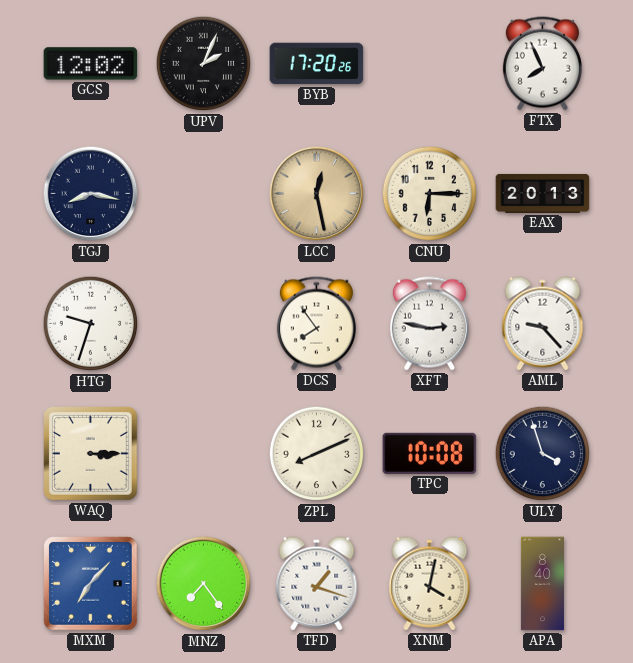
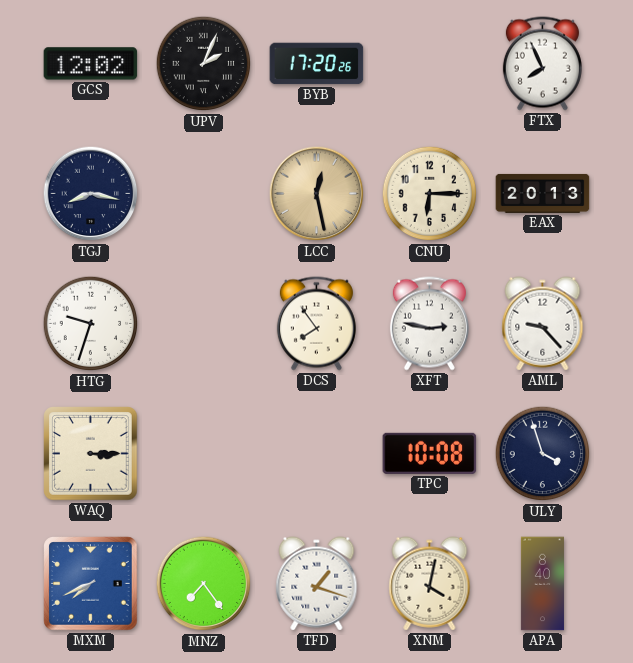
ZPL: 8:11 -> none (317, 454)
MXM: 7:07 -> 7:41 (91, 584)
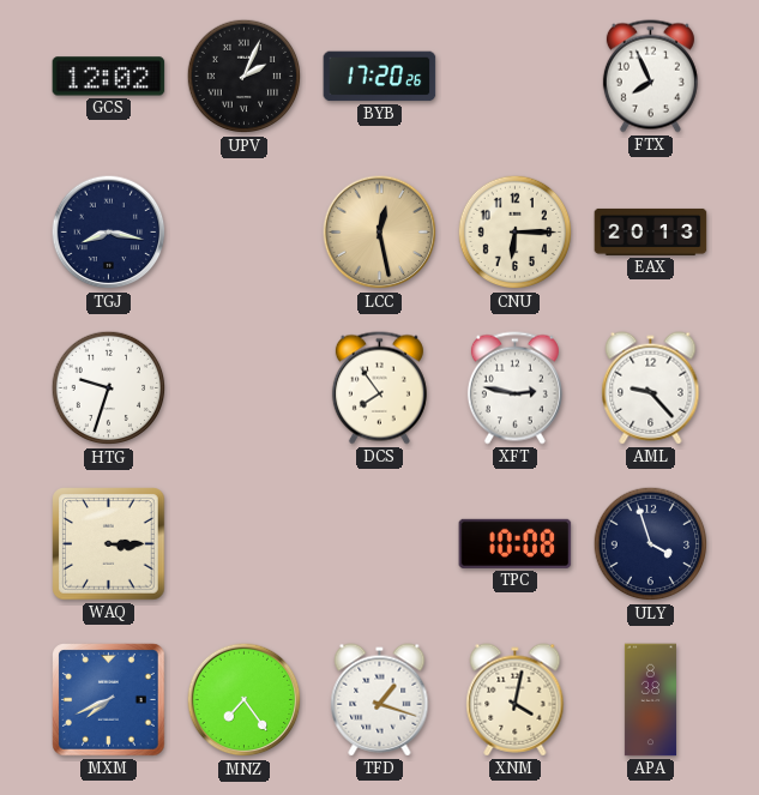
APA: 8:40 -> 8:38 (650, 700)
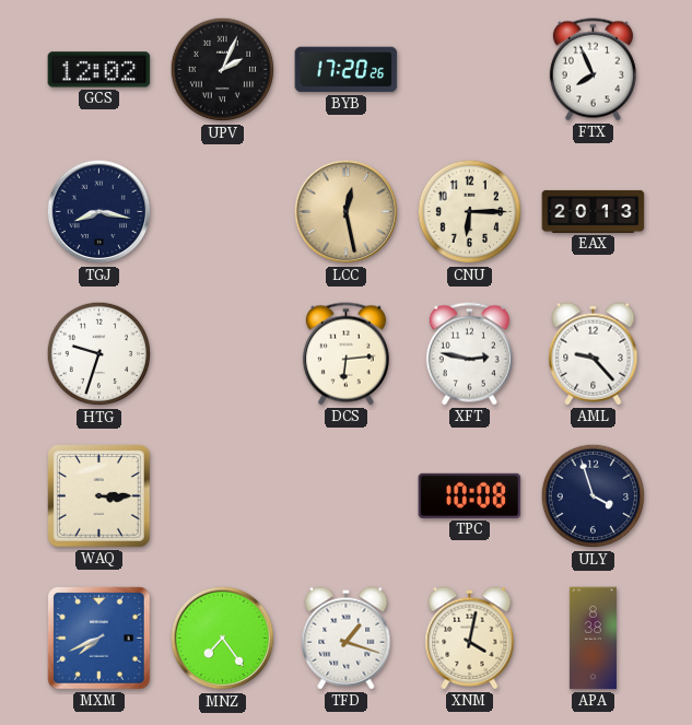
DCS: 7:54 -> 6:14 (345, 354)
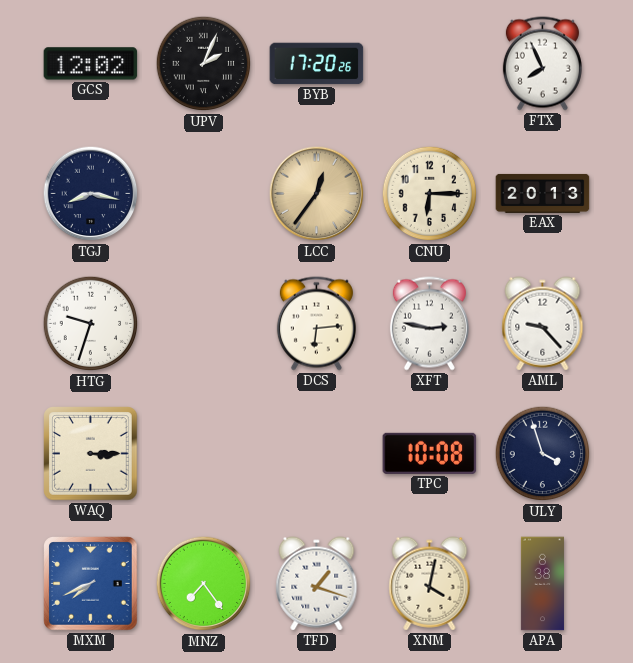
LCC: 12:28 -> 12:36 (317, 194)
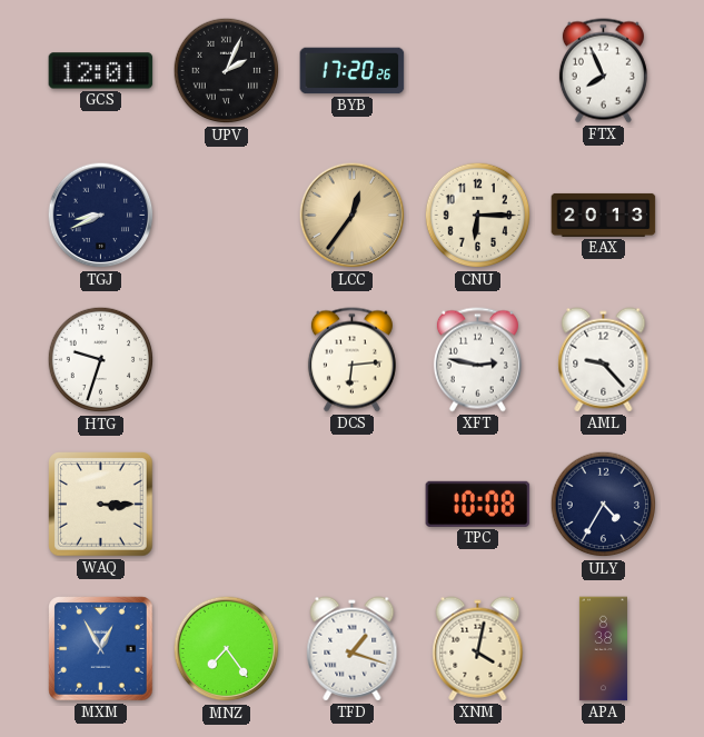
GCS: 12:02 -> 12:01 (101, 71)
TGJ: 8:17 -> 8:41 (101, 216)
ULY: 3:57 -> 4:35 (604, 505)
MXM: 7:41 -> 12:55 (101, 649)
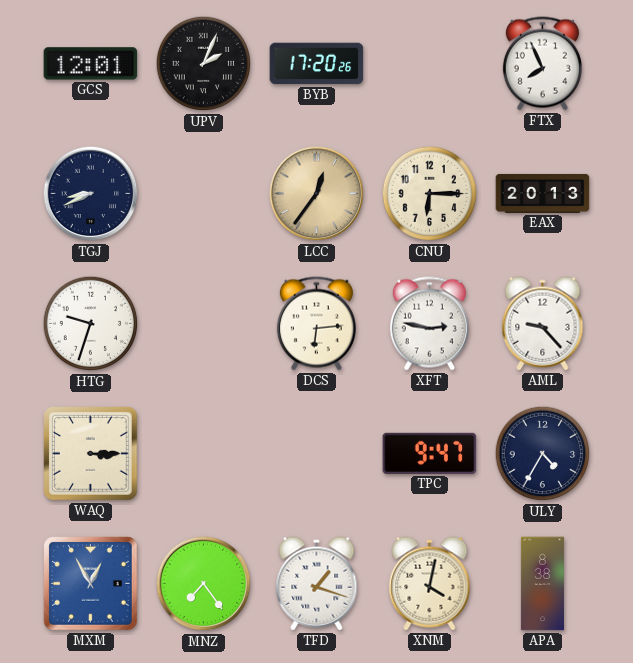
TPC: 10:08 -> 9:47 (430, 453)
